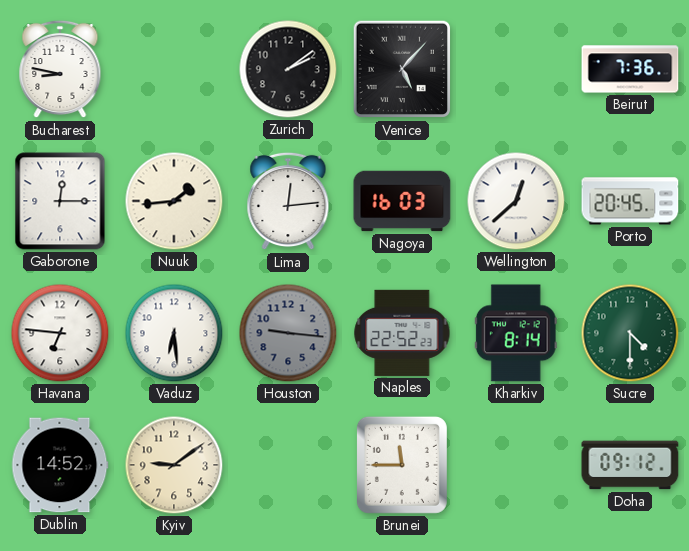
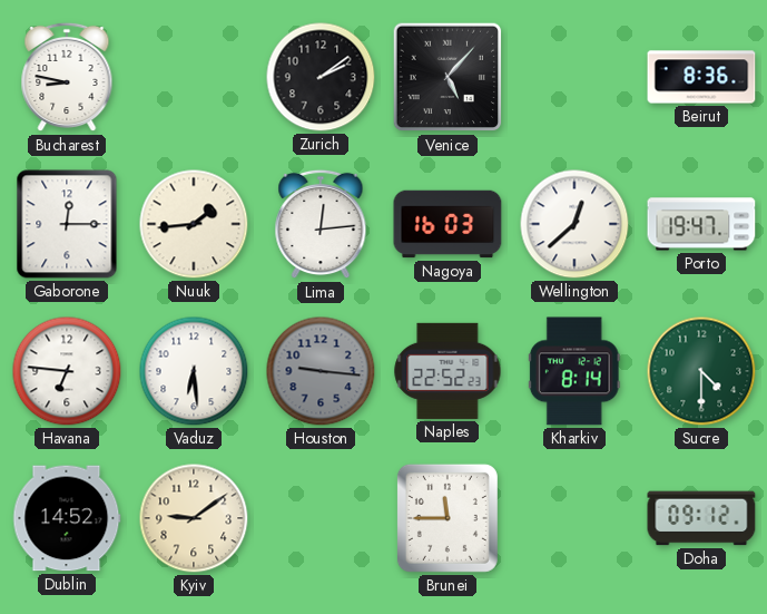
Beirut: 7:36 -> 8:36 (701, 77)
Porto: 20:45 -> 19:47 (701, 224)
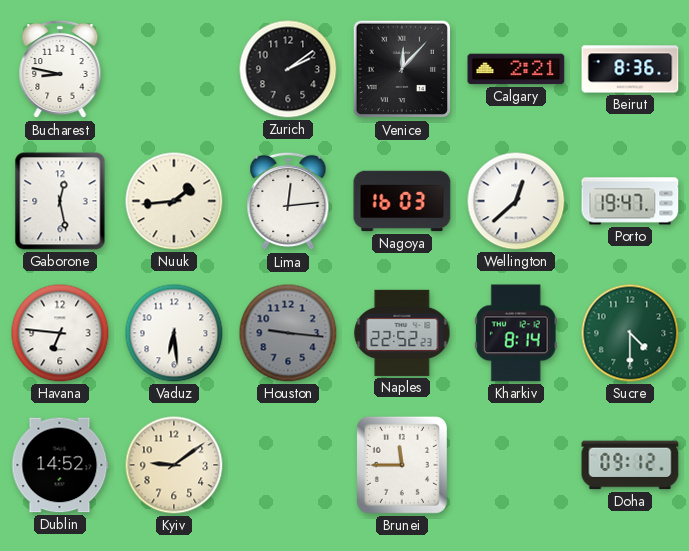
Venice: 5:07 -> 12:07 (402, 69)
Calgary: none -> 2:21 (516, 69)
Gaborone: 12:15 -> 12:28 (60, 201)
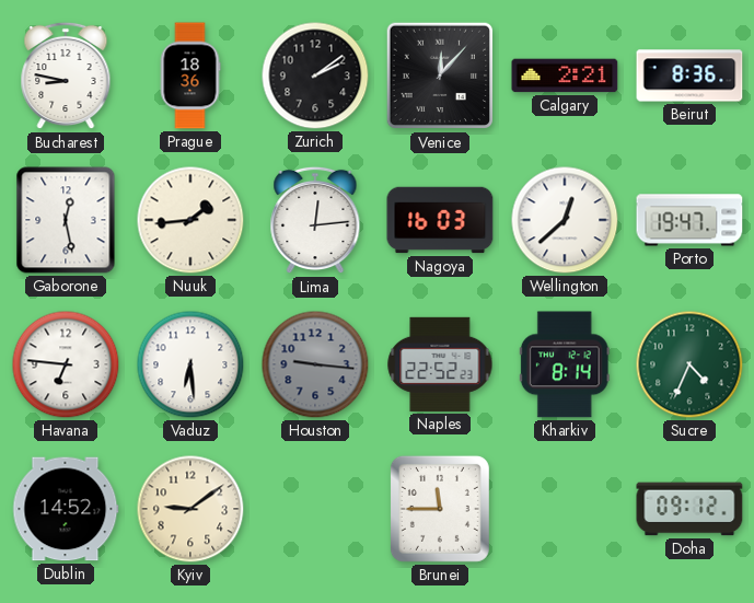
Prague: none -> 18:36 (190, 76)
Sucre: 4:30 -> 4:34 (689, 364)
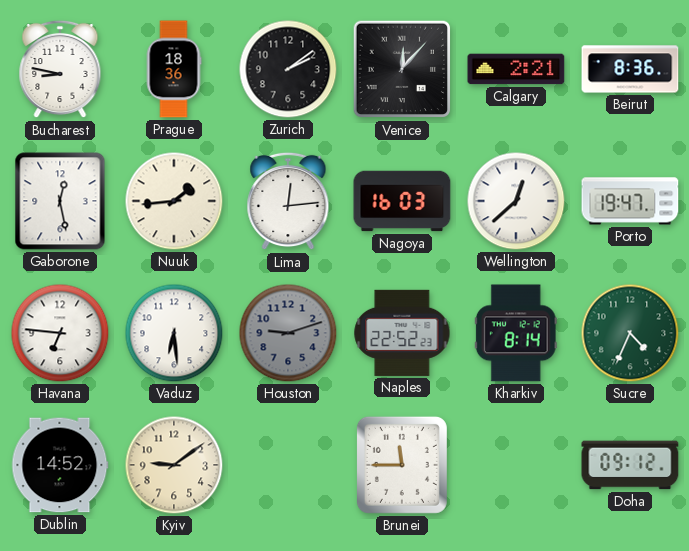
Houston: 9:16 -> 9:12 (288, 333)
